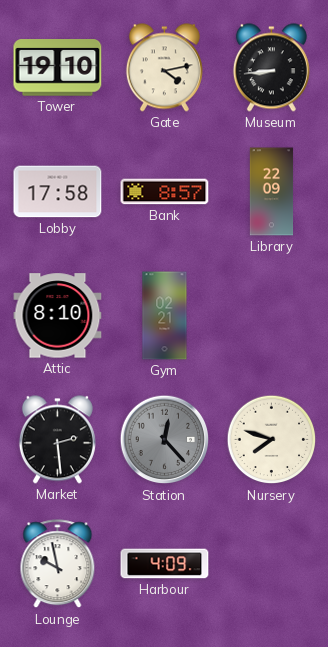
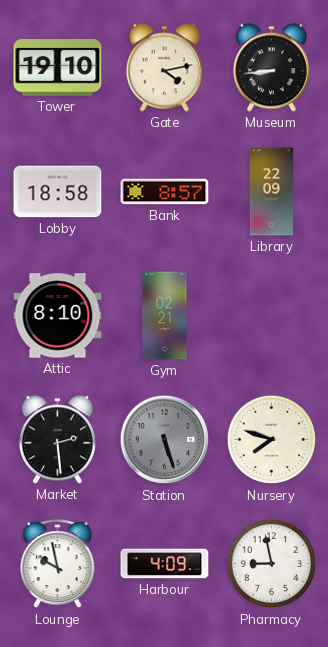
Lobby: 17:58 -> 18:58 (58, 192)
Station: 12:23 -> 5:27 (165, 440)
Pharmacy: none -> 8:58 (272, 564)
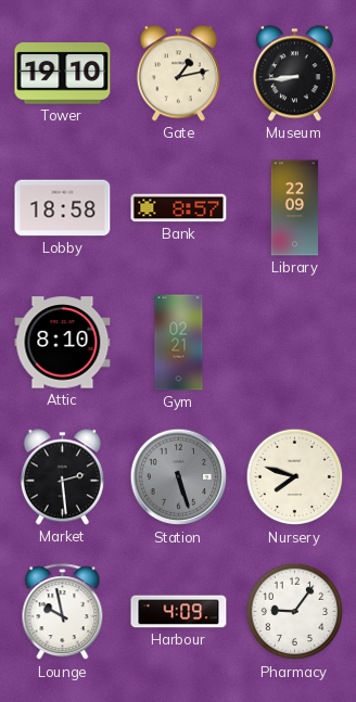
Gate: 4:13 -> 1:13 (178, 74)
Pharmacy: 8:58 -> 9:06 (295, 612)
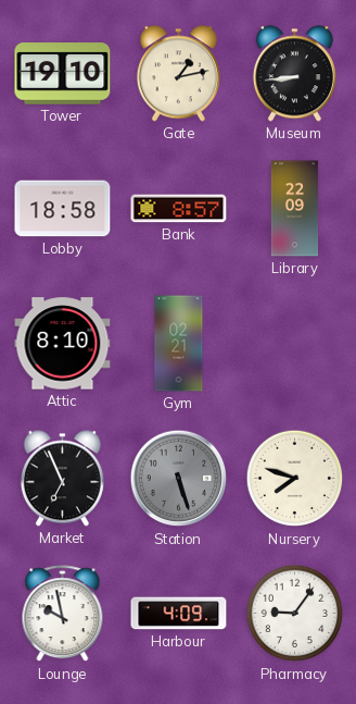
Market: 2:29 -> 6:56 (62, 479)
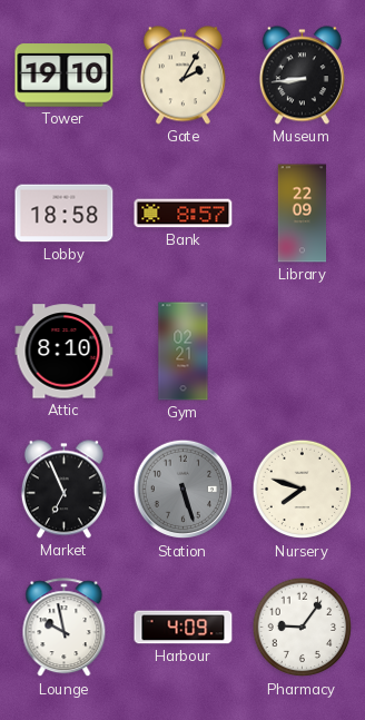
Gate: 1:13 -> 2:05 (182, 76)
